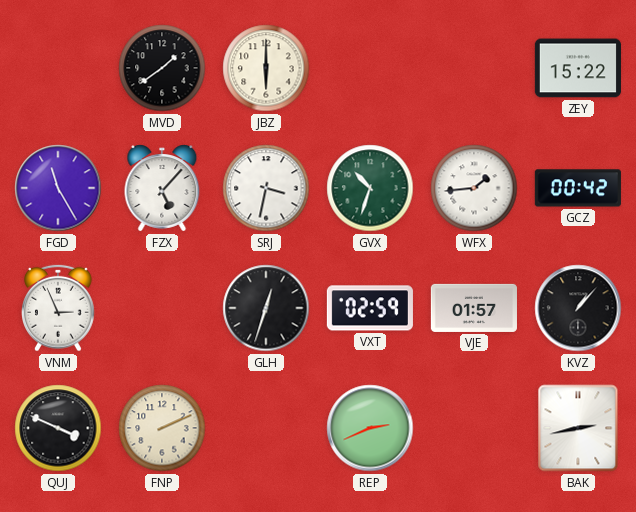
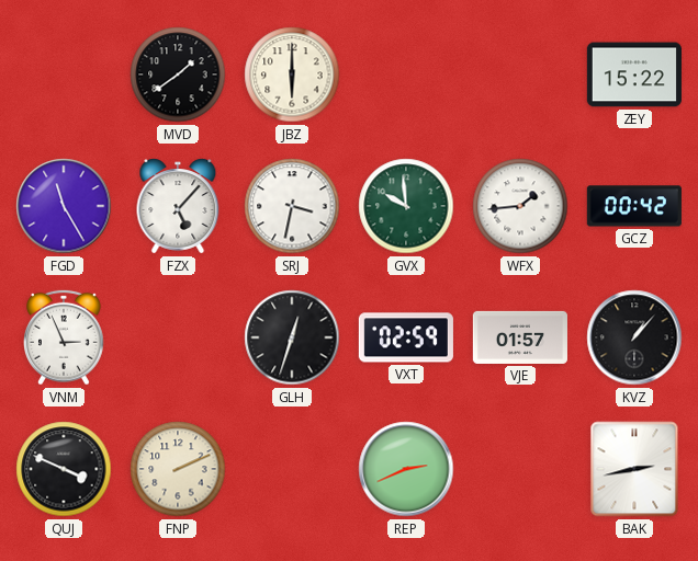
GVX: 10:33 -> 9:59 (406, 206)
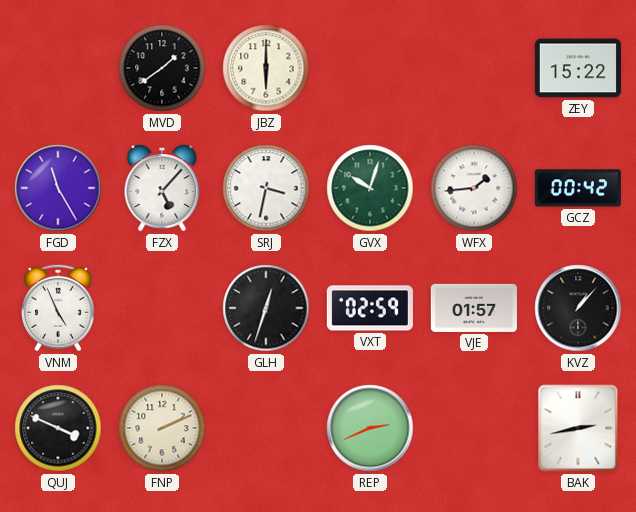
GVX: 9:59 -> 10:03 (370, 188)
VNM: 2:56 -> 4:56 (59, 308)
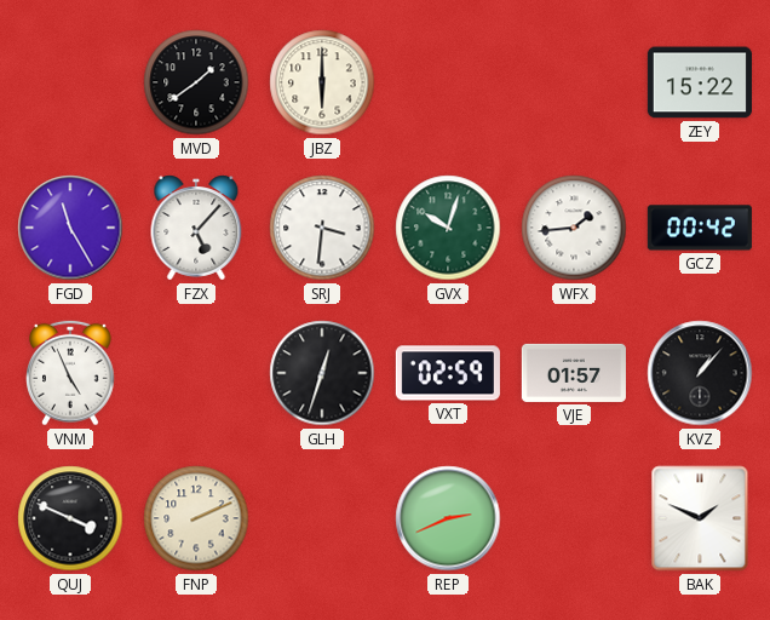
SRJ: 3:32 -> 3:31 (322, 228)
BAK: 2:43 -> 1:49 (700, 518)
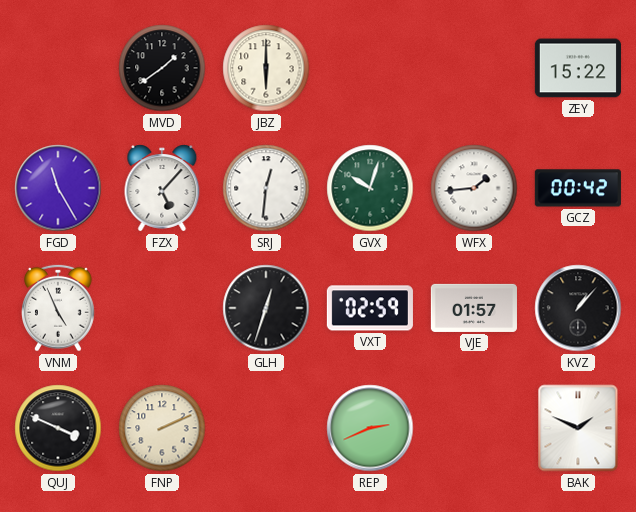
SRJ: 3:31 -> 12:31 (266, 188)
